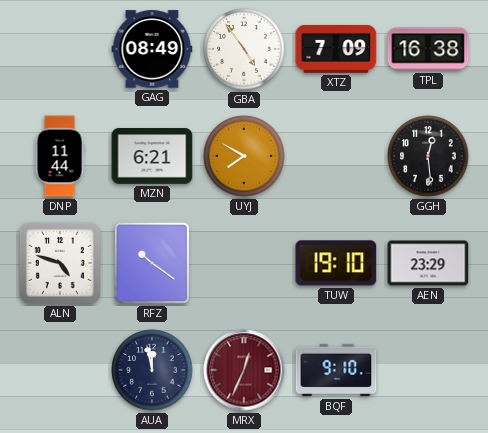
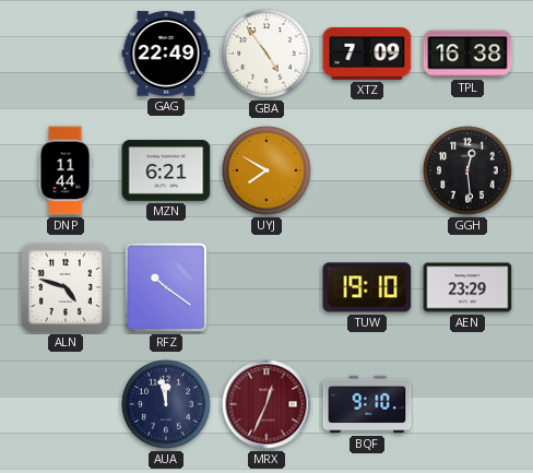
GAG: 08:49 -> 22:49 (166, 54)
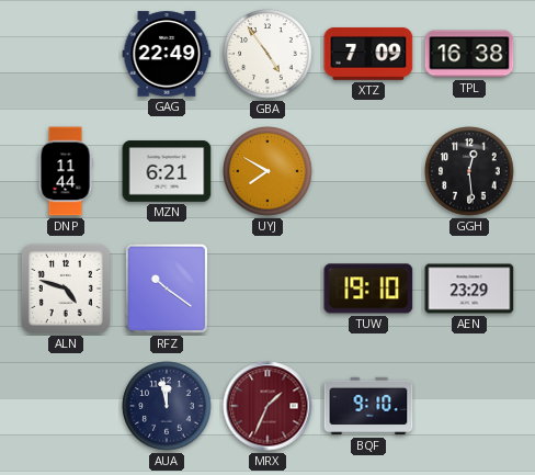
MRX: 12:34 -> 1:34 (267, 406)
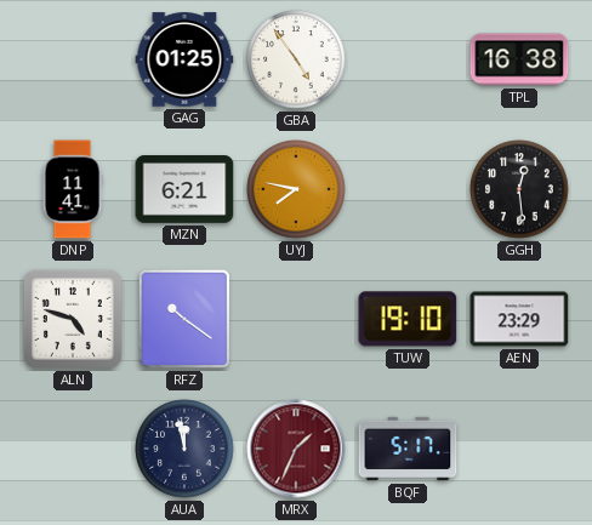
GAG: 22:49 -> 01:25 (184, 59)
XTZ: 7:09 -> none (368, 54)
DNP: 11:44 -> 11:41 (73, 189)
UYJ: 7:50 -> 7:47 (296, 189)
BQF: 9:10 -> 5:17 (408, 449)
